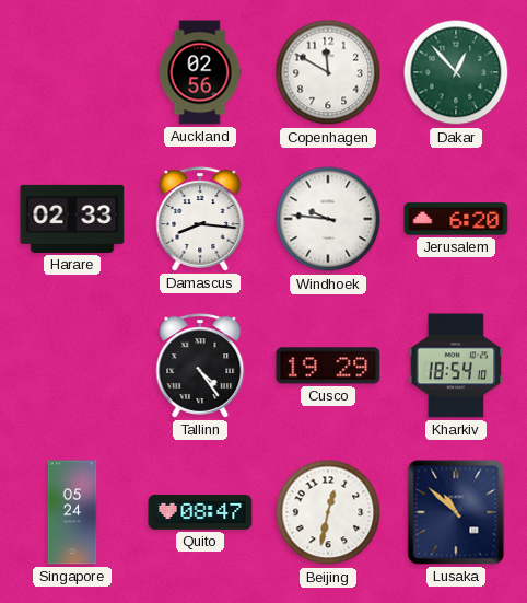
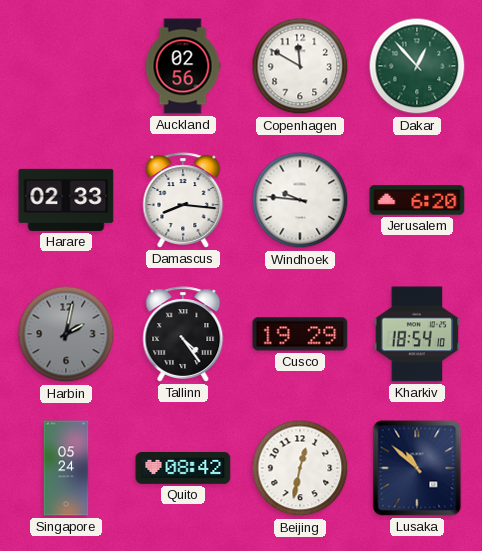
Harbin: none -> 2:02 (66, 334)
Quito: 08:47 -> 08:42 (183, 469)
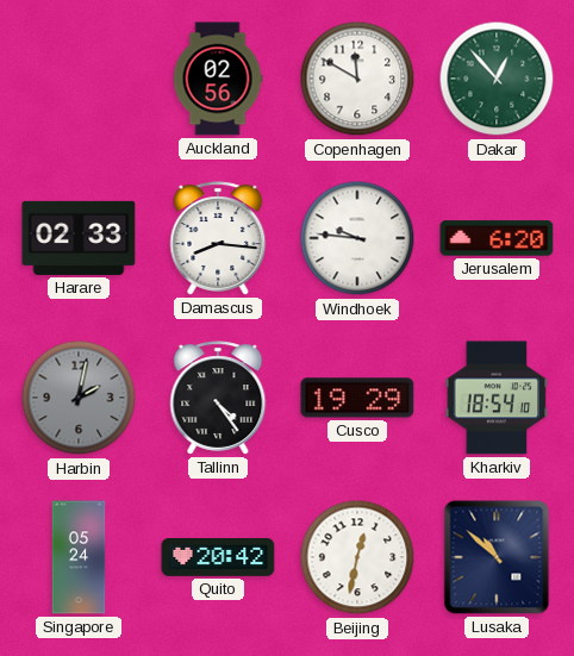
Quito: 08:42 -> 20:42 (218, 558)
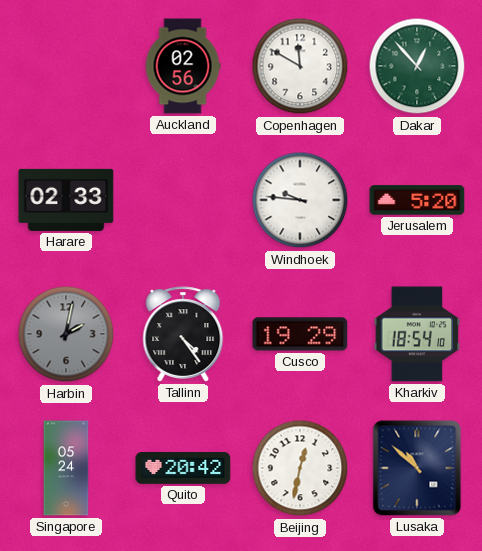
Damascus: 8:16 -> none (218, 238)
Jerusalem: 6:20 -> 5:20 (417, 200)
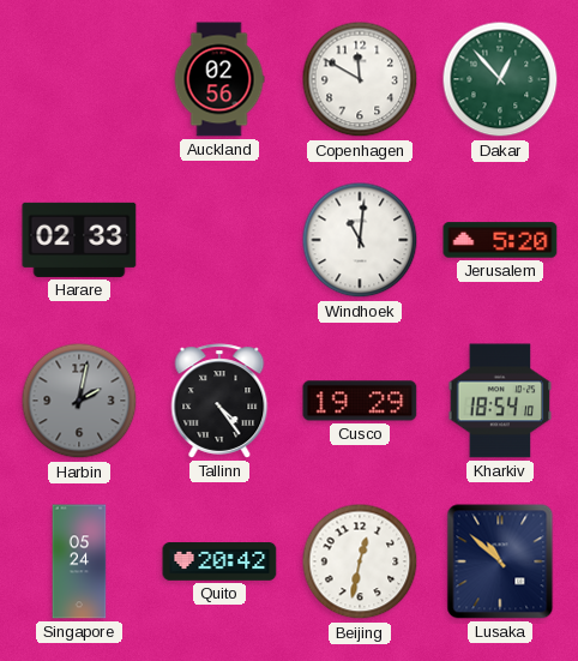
Windhoek: 9:46 -> 11:01 (360, 240)
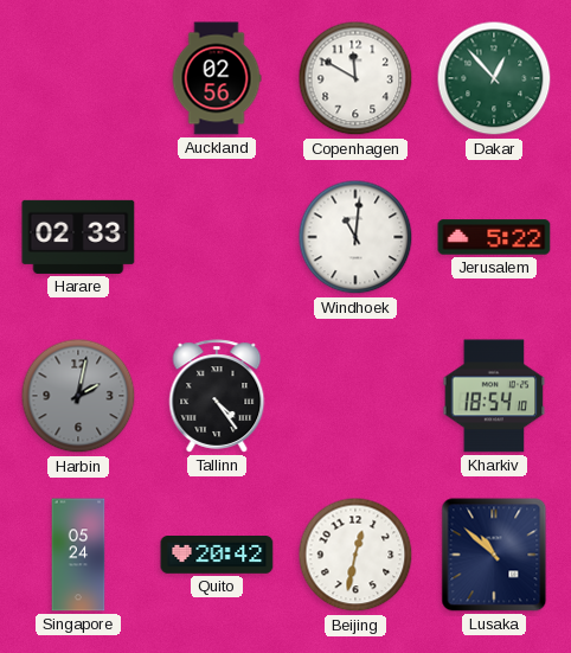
Jerusalem: 5:20 -> 5:22 (494, 237)
Cusco: 19:29 -> none (360, 401)
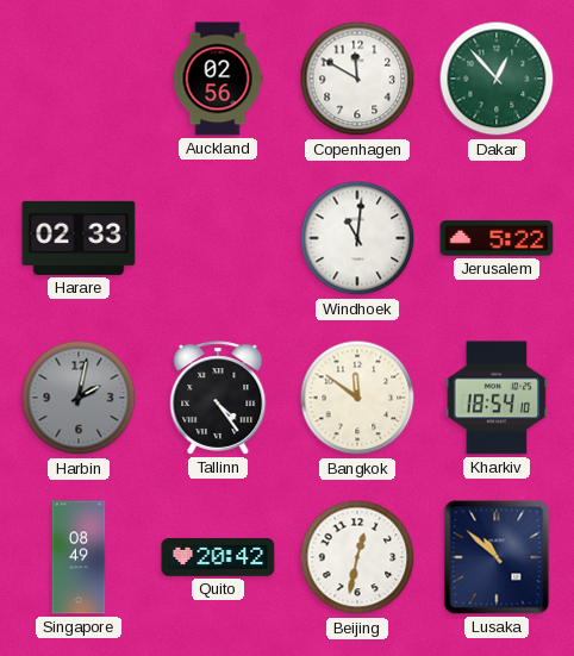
Bangkok: none -> 11:51 (357, 398)
Singapore: 05:24 -> 08:49 (79, 557)
